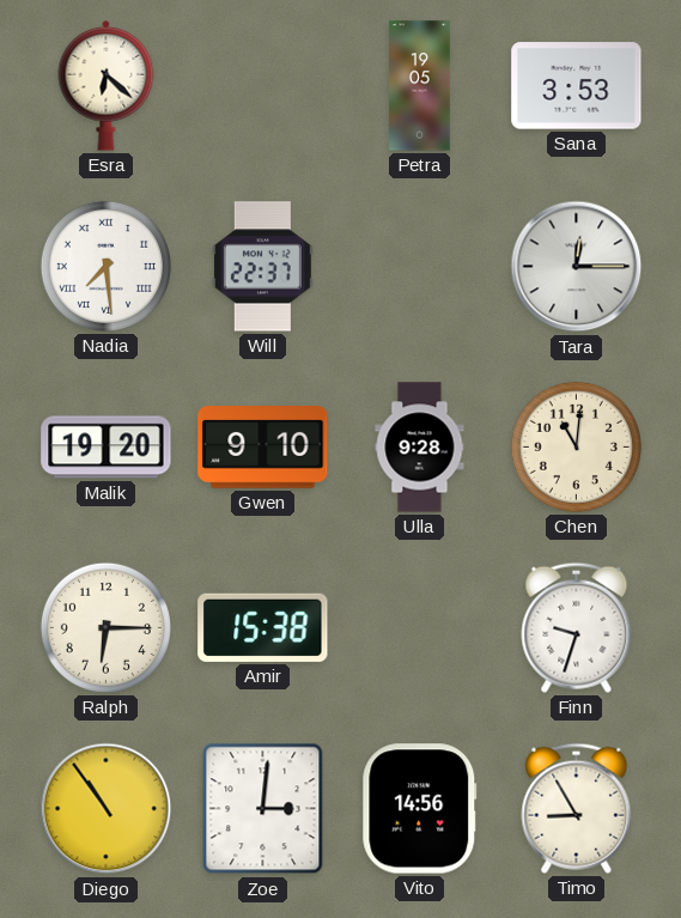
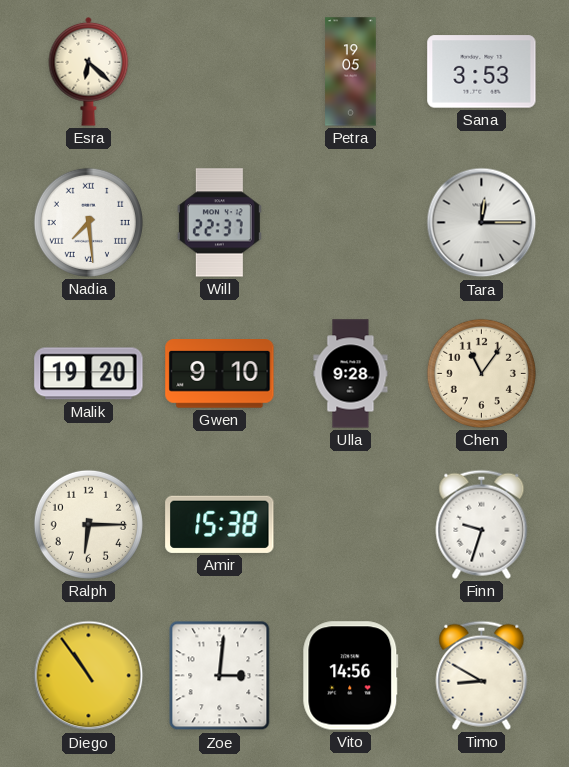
Chen: 11:01 -> 11:06 (481, 373)
Timo: 8:55 -> 8:50 (482, 675)
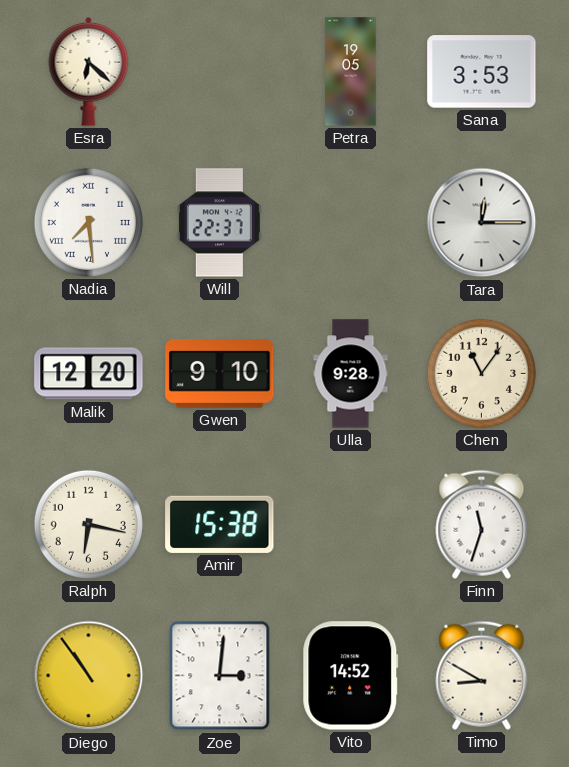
Malik: 19:20 -> 12:20 (89, 374)
Ralph: 6:15 -> 6:17 (88, 524)
Finn: 9:33 -> 11:33 (482, 524)
Vito: 14:56 -> 14:52 (351, 676)
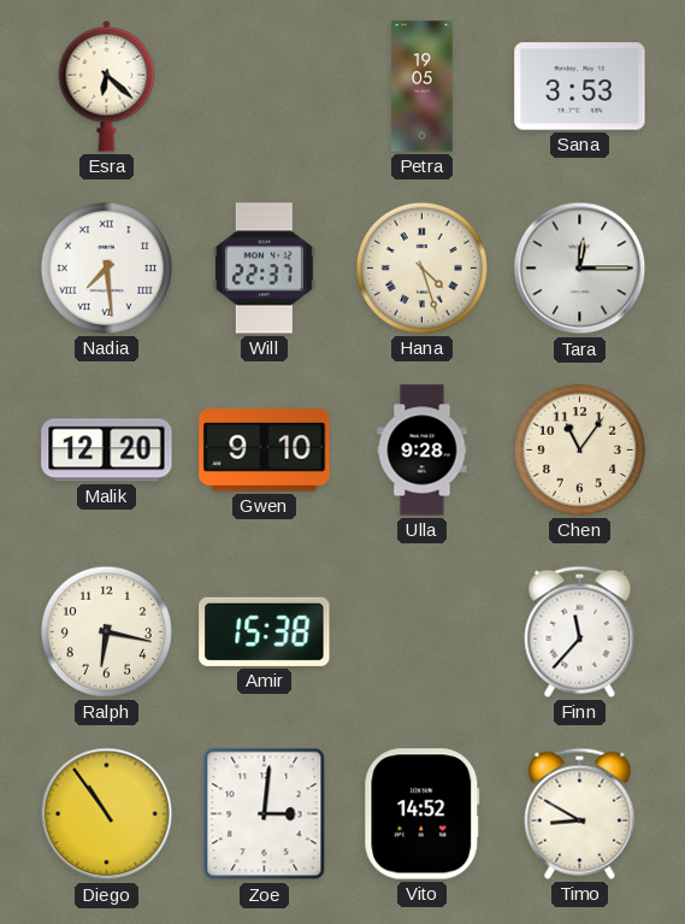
Hana: none -> 4:27 (421, 267)
Finn: 11:33 -> 11:37 (580, 631)
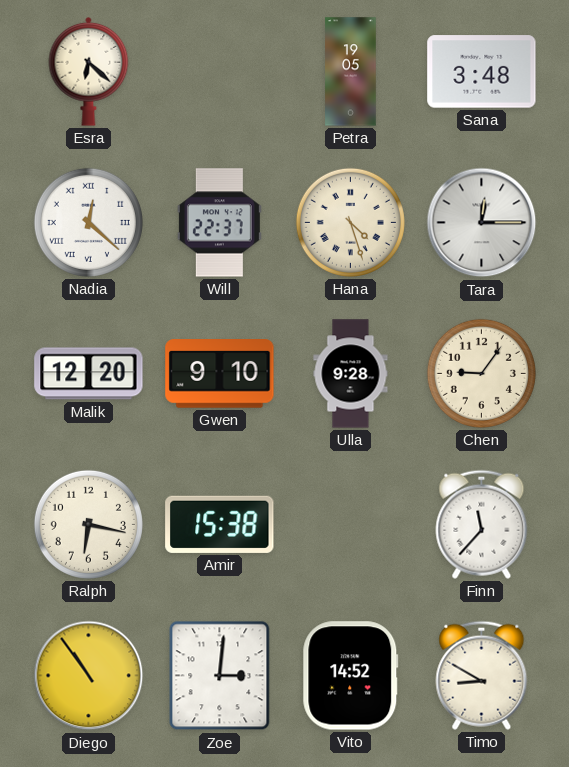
Sana: 3:53 -> 3:48 (482, 72)
Nadia: 7:29 -> 12:22 (88, 222)
Chen: 11:06 -> 9:06 (481, 373)
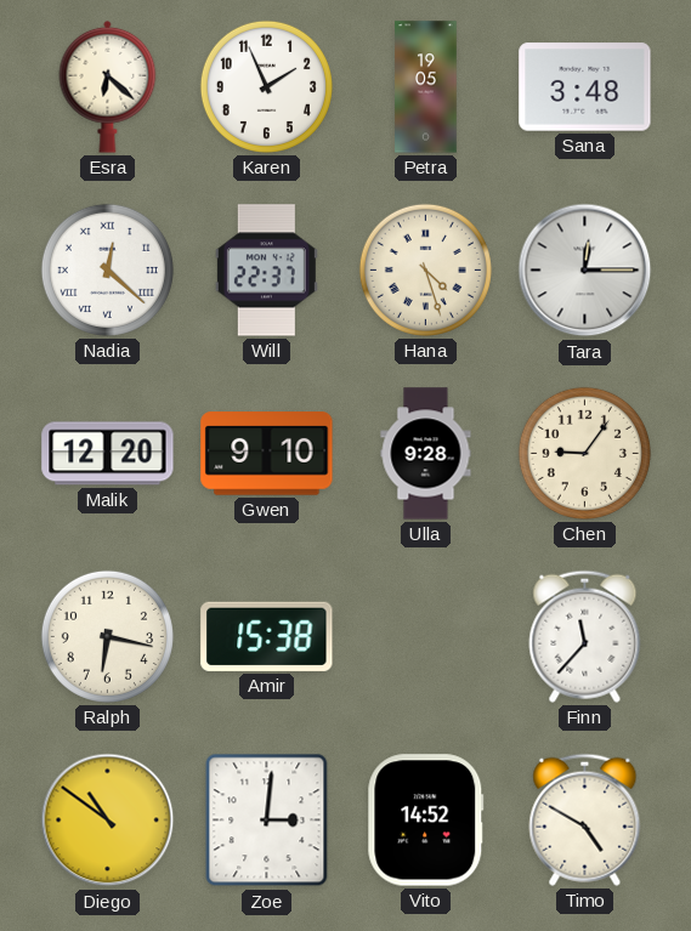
Karen: none -> 1:56 (266, 86)
Diego: 10:54 -> 10:51 (108, 821)
Timo: 8:50 -> 4:50 (585, 819)
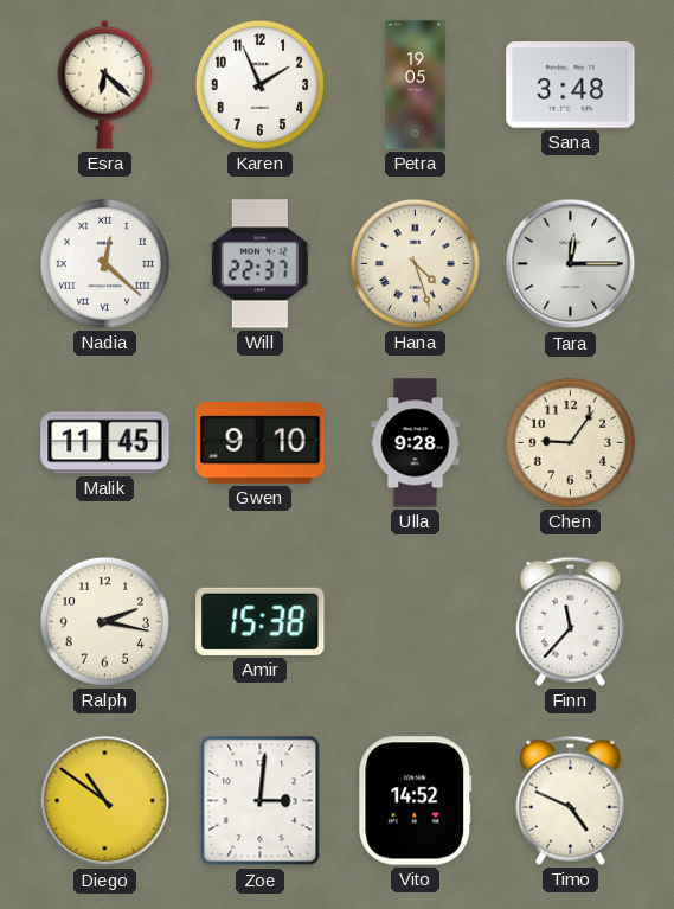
Malik: 12:20 -> 11:45 (105, 443)
Ralph: 6:17 -> 2:17 (104, 621)
Timo: 4:50 -> 4:49 (571, 800)
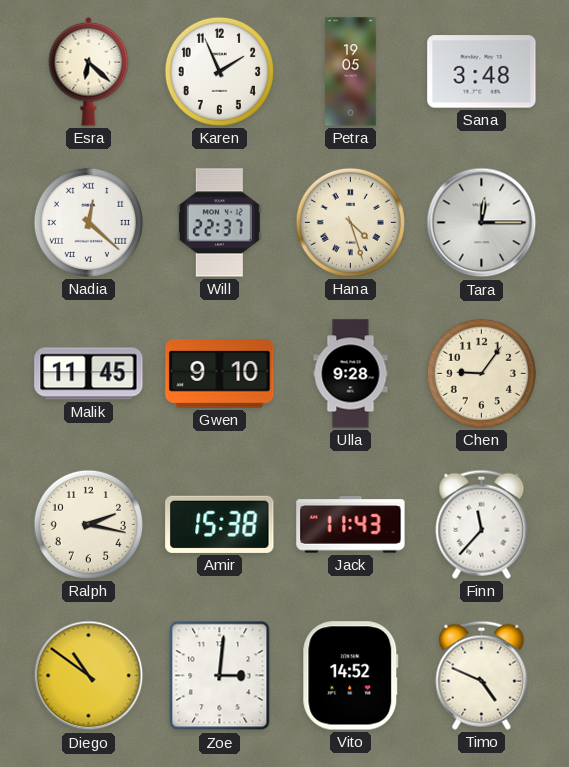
Jack: none -> 11:43 (351, 525)
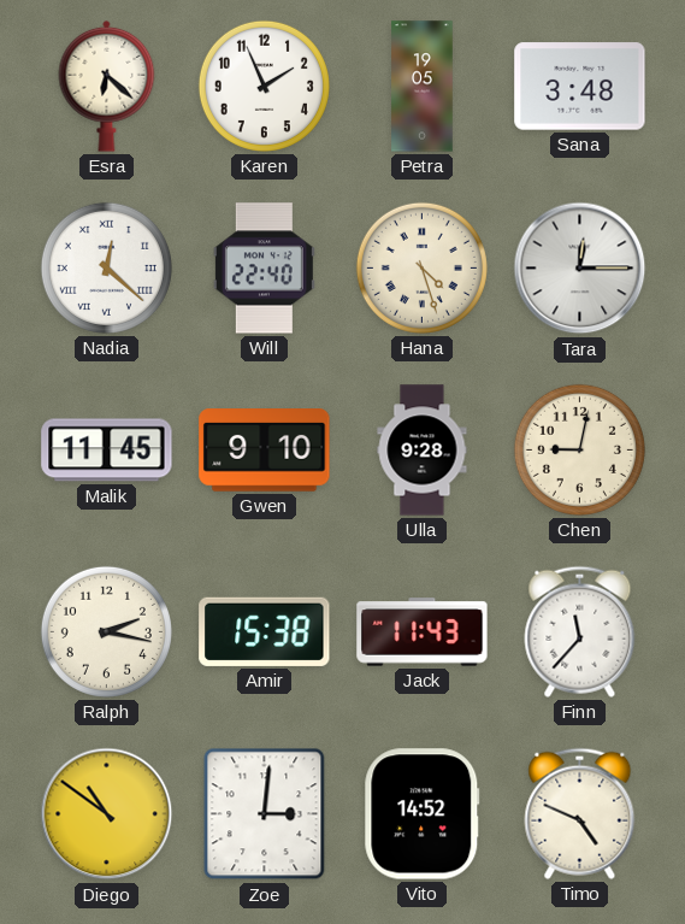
Will: 22:37 -> 22:40 (264, 269)
Chen: 9:06 -> 9:02 (579, 449)
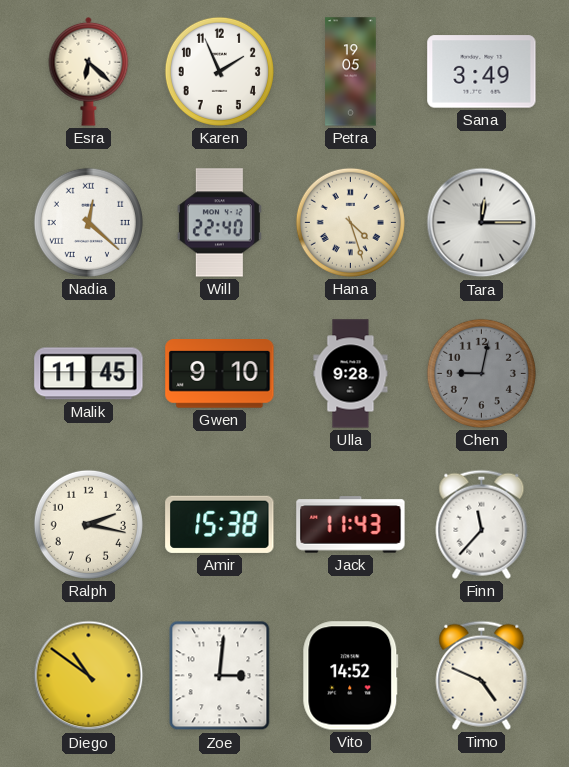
Sana: 3:48 -> 3:49 (482, 72)
Chen dial: cream -> grey (481, 373)
